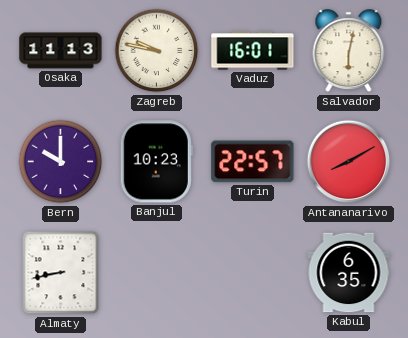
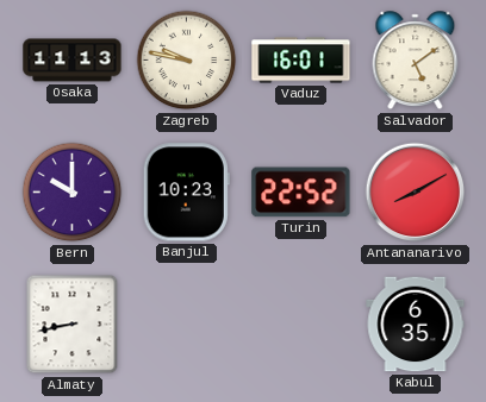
Salvador: 6:02 -> 5:09 (416, 61)
Turin: 22:57 -> 22:52 (301, 193)
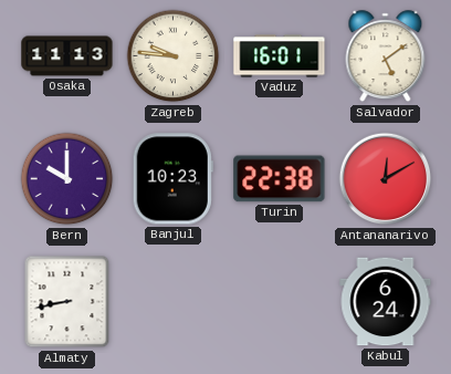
Zagreb: 9:47 -> 9:46 (174, 56)
Turin: 22:52 -> 22:38 (280, 179)
Antananarivo: 8:10 -> 12:10 (386, 179)
Kabul: 6:35 -> 6:24 (386, 302)
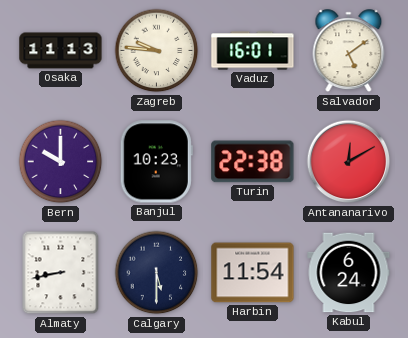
Calgary: none -> 5:30 (157, 273)
Harbin: none -> 11:54 (253, 273)
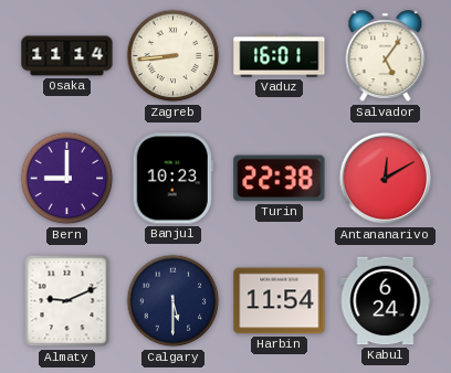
Osaka: 11:13 -> 11:14 (67, 56)
Zagreb: 9:46 -> 8:44 (174, 56)
Salvador: 5:09 -> 5:06 (386, 56)
Bern: 10:00 -> 9:00 (67, 179)
Almaty: 8:43 -> 9:11 (67, 301)
